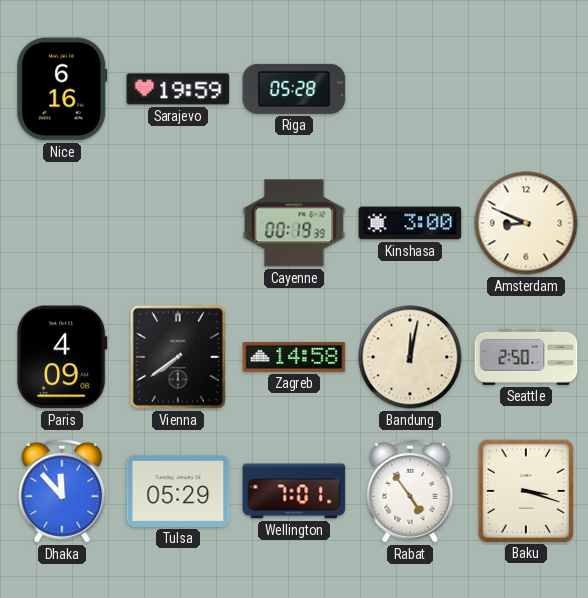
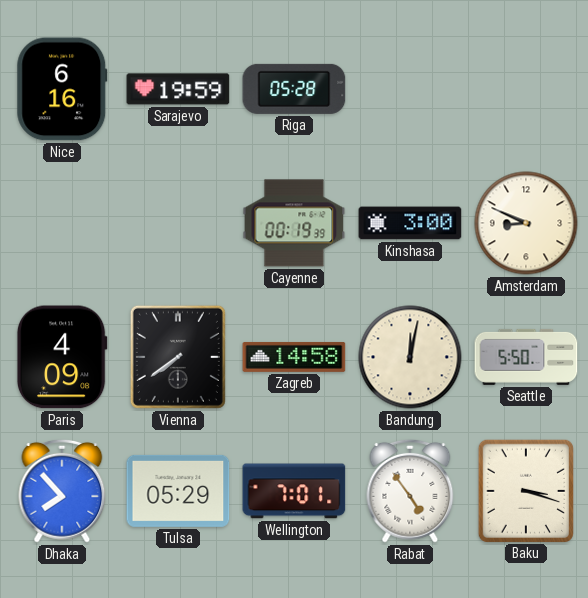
Seattle: 2:50 -> 5:50 (526, 357)
Dhaka: 11:53 -> 7:53 (62, 491)
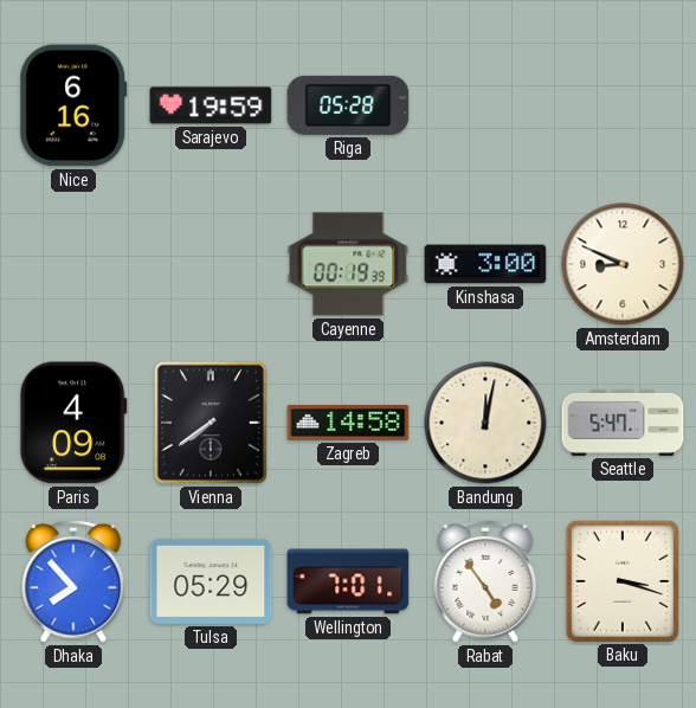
Seattle: 5:50 -> 5:47 (623, 423)
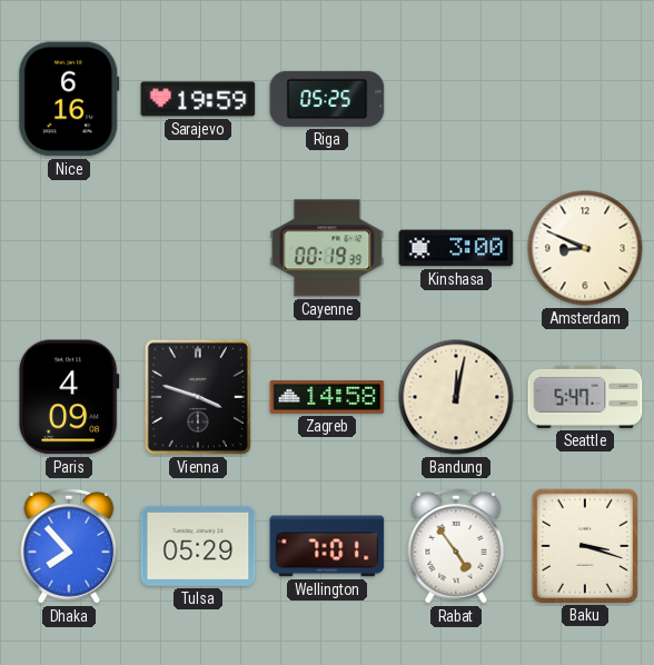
Riga: 05:28 -> 05:25 (327, 99)
Vienna: 7:39 -> 3:48 (198, 397)
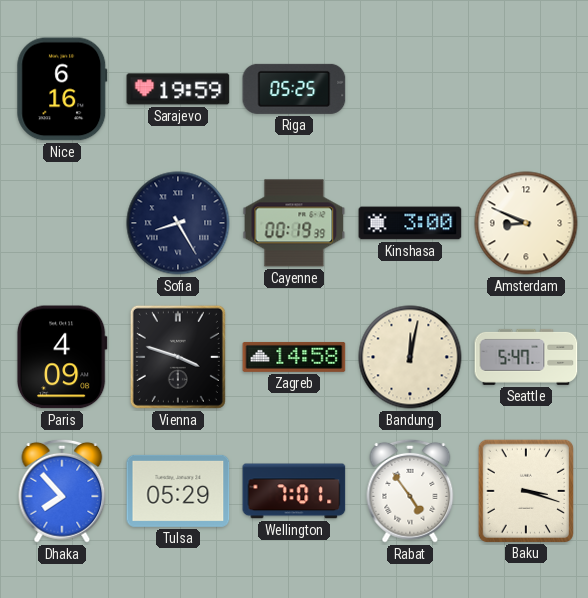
Sofia: none -> 8:25 (178, 223)
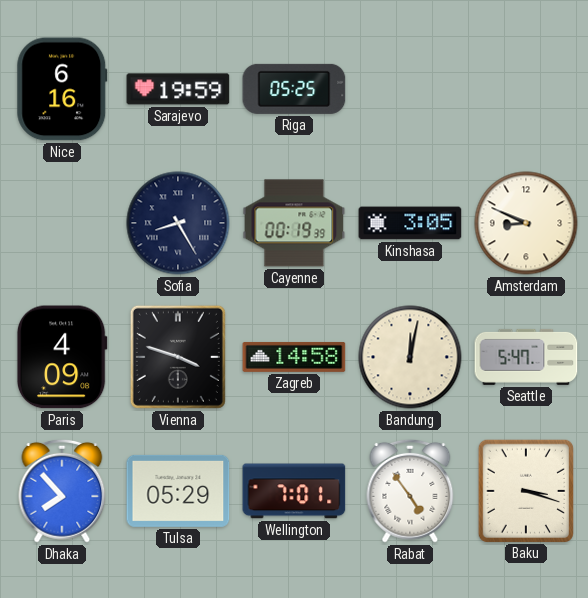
Kinshasa: 3:00 -> 3:05 (410, 223)
